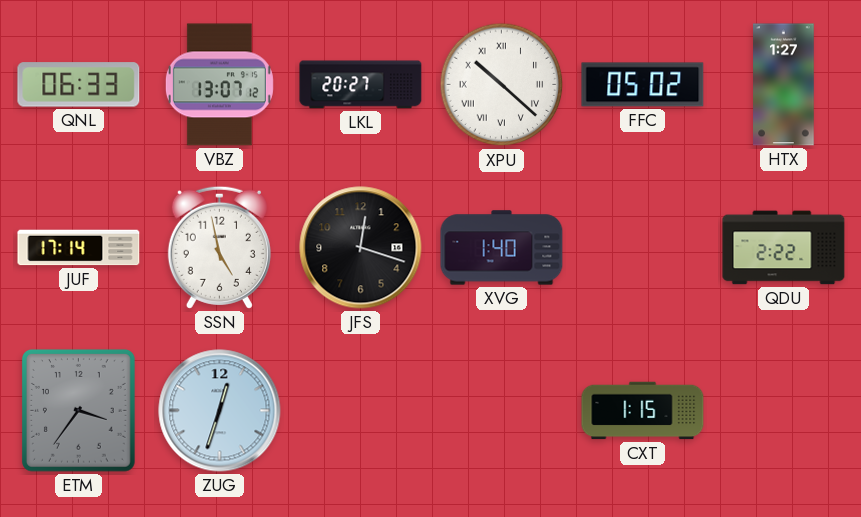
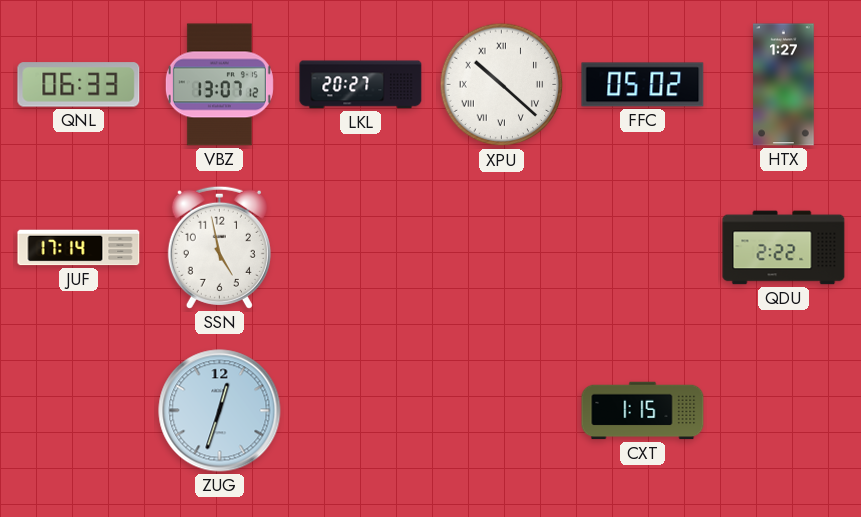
JFS: 12:18 -> none (361, 248)
XVG: 1:40 -> none (502, 248)
ETM: 3:36 -> none (78, 410)
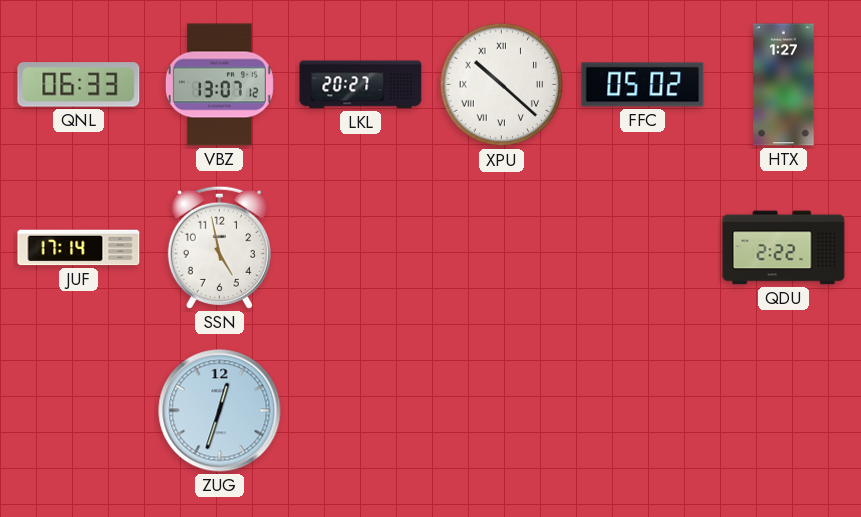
CXT: 1:15 -> none (643, 411)
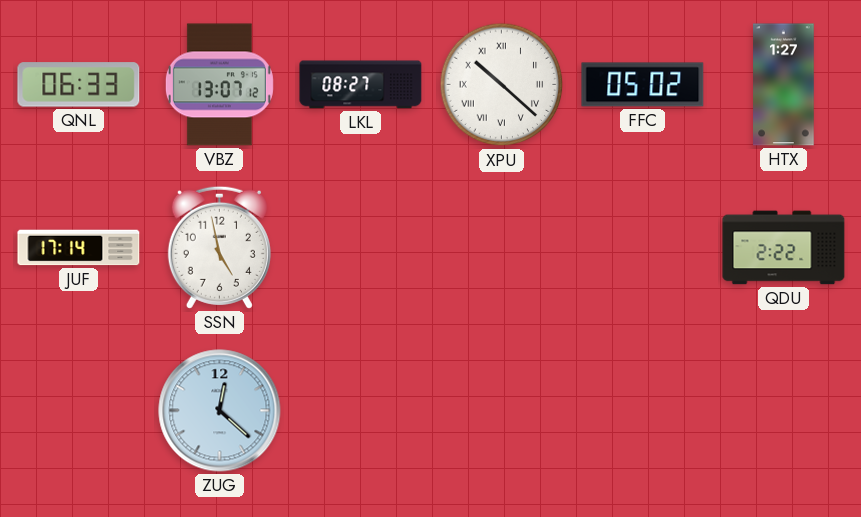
LKL: 20:27 -> 08:27 (361, 85)
ZUG: 12:33 -> 12:22 (220, 411)
